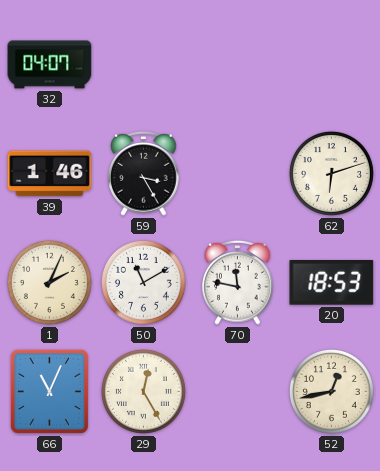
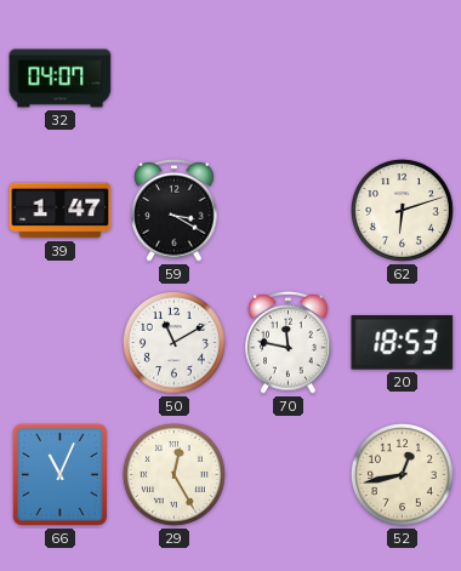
39: 1:46 -> 1:47 (61, 211)
59: 3:25 -> 3:20 (175, 210)
1: 2:04 -> none (49, 282)
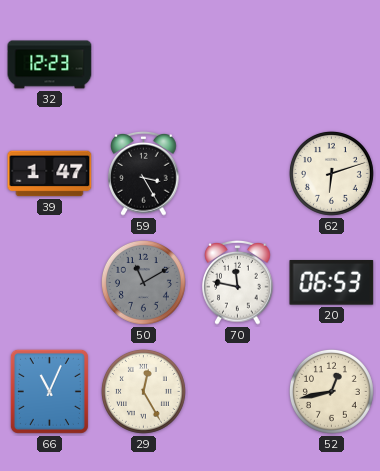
32: 04:07 -> 12:23 (50, 65)
59: 3:20 -> 3:25 (144, 173)
50 dial: white -> grey (143, 282)
20: 18:53 -> 06:53 (332, 283)
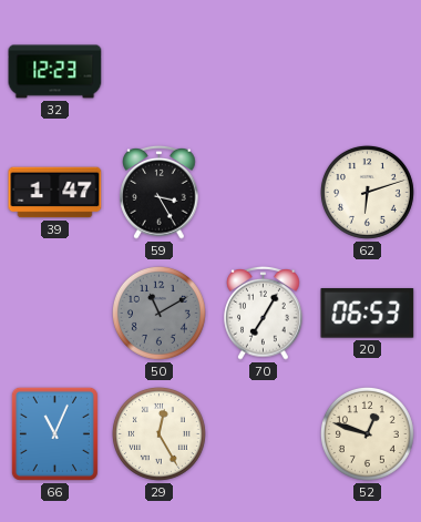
70: 11:47 -> 7:05 (264, 313)
52: 12:43 -> 12:48 (367, 433)
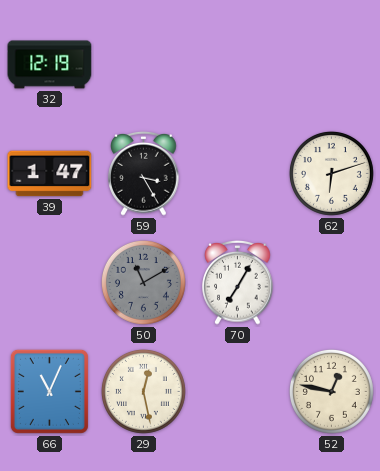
32: 12:23 -> 12:19 (50, 65)
20: 06:53 -> none (368, 314)
29: 12:25 -> 12:28 (143, 391)
52: 12:48 -> 12:47 (331, 391)
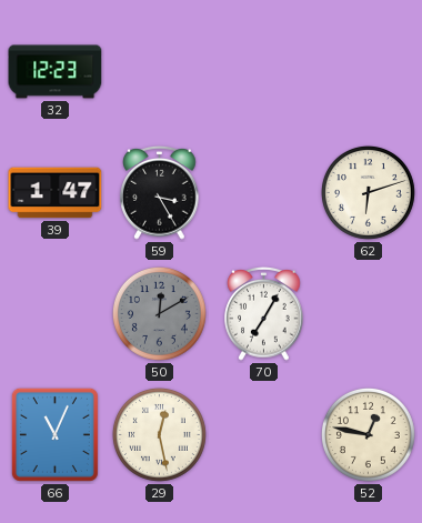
32: 12:19 -> 12:23 (56, 72)
50: 11:10 -> 12:10 (159, 313)
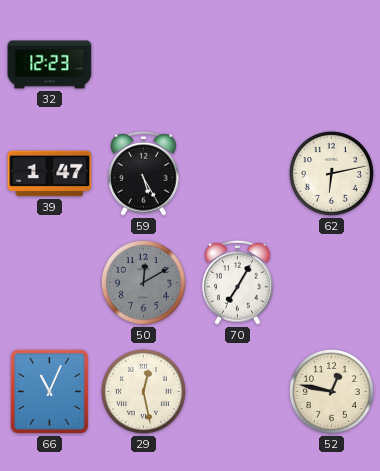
59: 3:25 -> 5:25 (144, 173)
62: 6:12 -> 6:13 (331, 173)
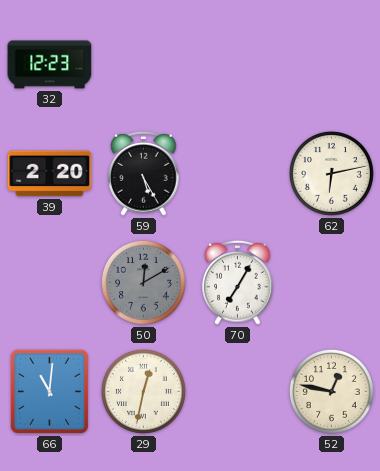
39: 1:47 -> 2:20 (50, 174)
66: 11:04 -> 11:01 (49, 391)
29: 12:28 -> 12:32 (143, 391)
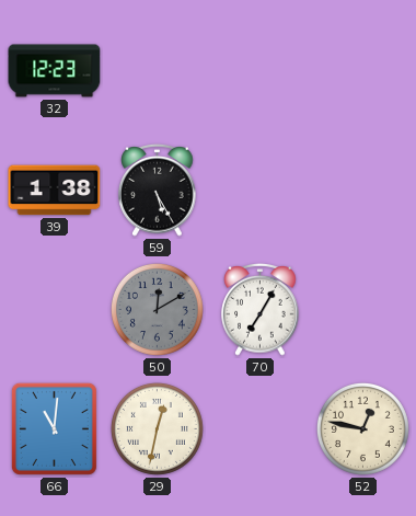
39: 2:20 -> 1:38 (55, 191)
62: 6:13 -> none (331, 173)
